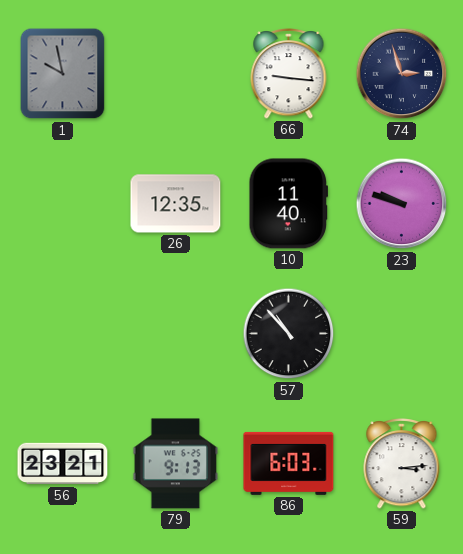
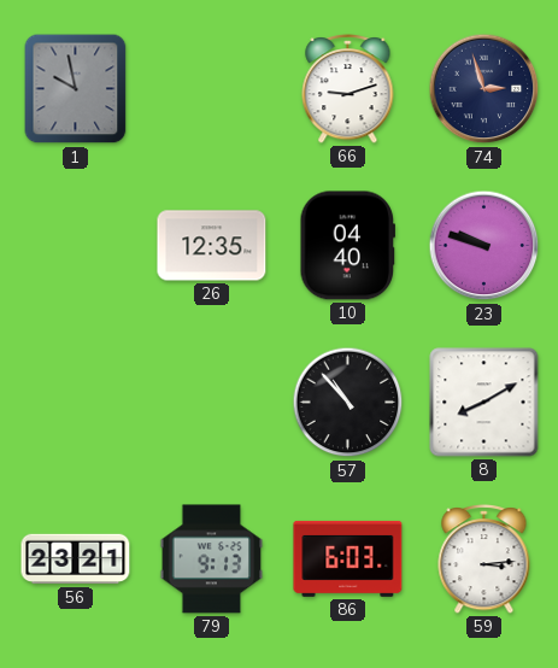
66: 9:16 -> 9:12 (348, 89)
10: 11:40 -> 04:40 (348, 246)
8: none -> 8:10 (484, 403)
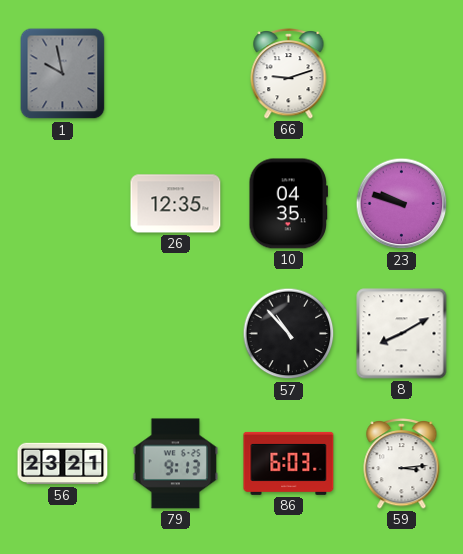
74: 2:57 -> none (484, 89)
10: 04:40 -> 04:35 (289, 204)
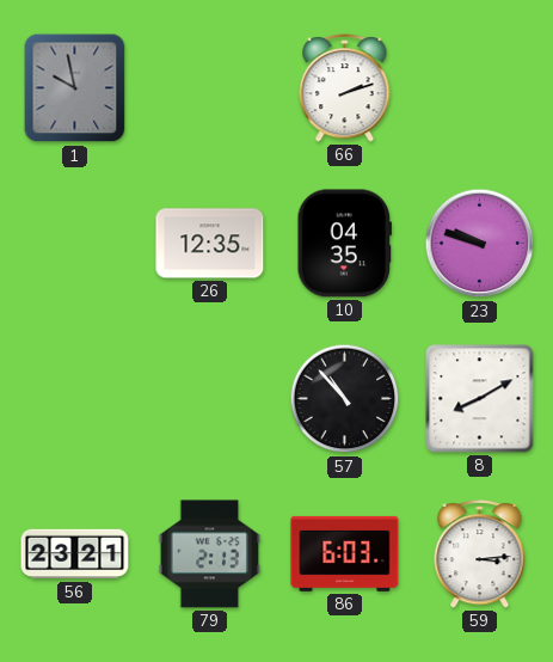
66: 9:12 -> 2:12 (345, 88)
79: 9:13 -> 2:13 (210, 554)
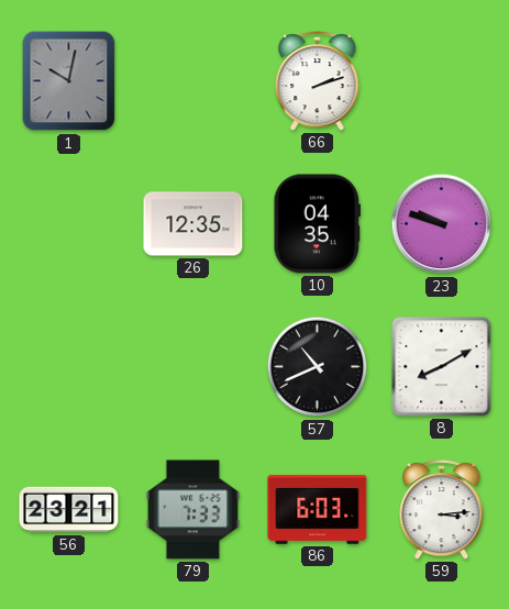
1: 9:58 -> 10:02 (69, 81)
57: 10:53 -> 10:41 (318, 367)
79: 2:13 -> 7:33 (193, 510)
